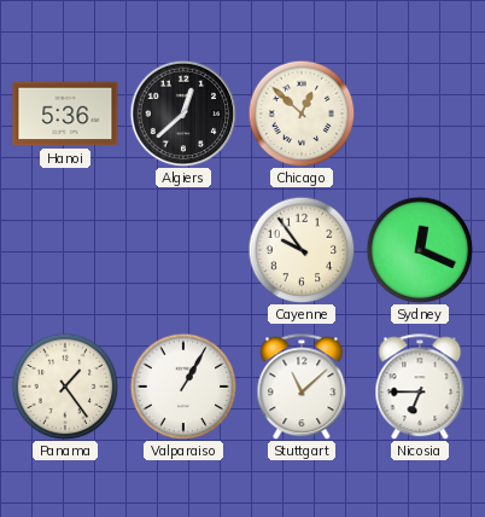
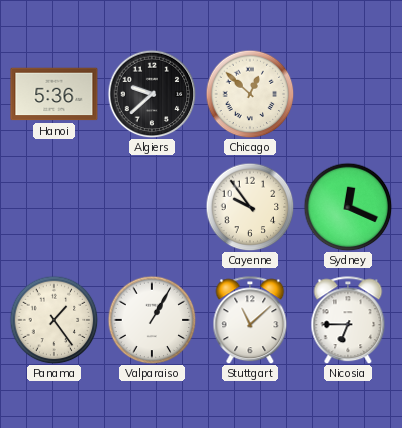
Algiers: 12:38 -> 9:38 (152, 94)
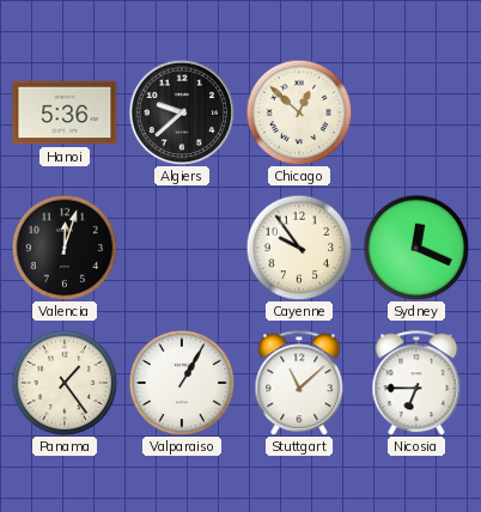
Valencia: none -> 12:03 (65, 248)
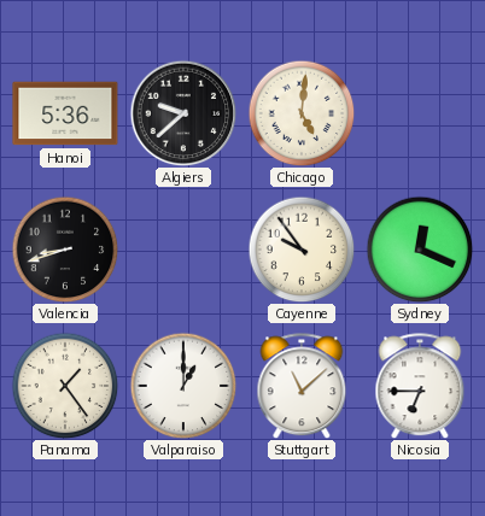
Chicago: 12:52 -> 5:01 (302, 113)
Valencia: 12:03 -> 8:42 (65, 250)
Valparaiso: 1:05 -> 1:00 (183, 386)
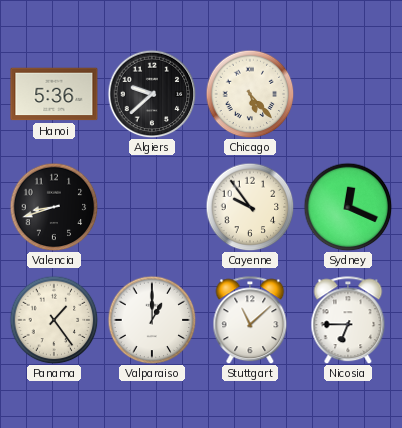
Chicago: 5:01 -> 5:23 (250, 94)
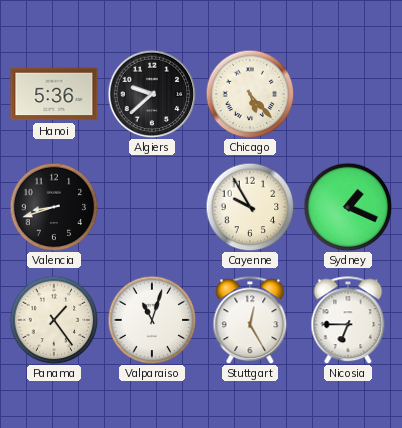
Cayenne: 9:54 -> 9:55 (250, 207)
Sydney: 12:19 -> 1:19 (348, 207)
Valparaiso: 1:00 -> 11:03 (152, 320)
Stuttgart: 11:08 -> 12:25 (250, 320)
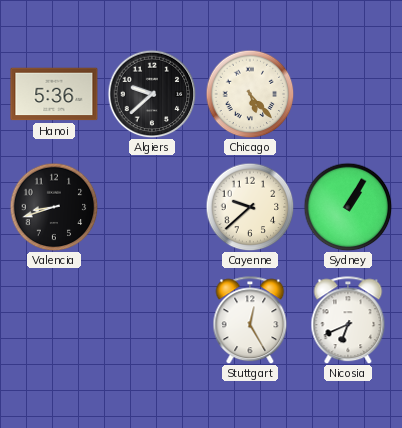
Cayenne: 9:55 -> 9:38 (250, 207)
Sydney: 1:19 -> 1:05 (348, 207)
Panama: 1:24 -> none (54, 320)
Valparaiso: 11:03 -> none (152, 320)
Nicosia: 6:45 -> 6:41 (348, 320)
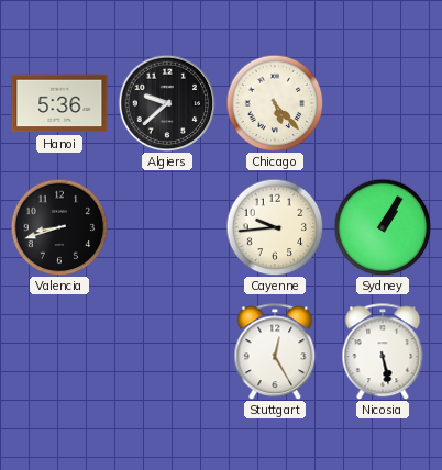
Cayenne: 9:38 -> 9:44 (275, 227)
Nicosia: 6:41 -> 5:28 (383, 351)
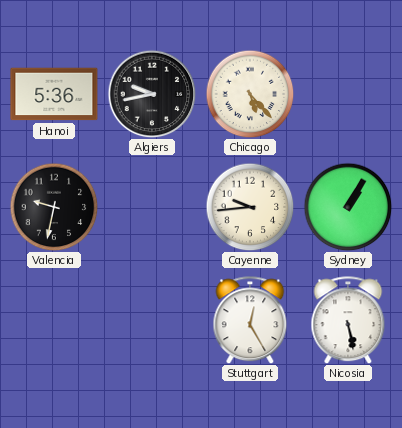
Algiers: 9:38 -> 9:43 (152, 94)
Valencia: 8:42 -> 9:32 (54, 207)
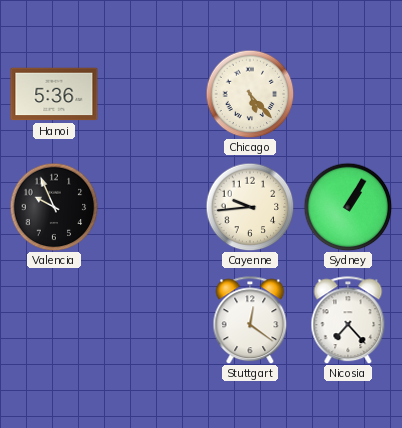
Algiers: 9:43 -> none (152, 94)
Valencia: 9:32 -> 9:56 (54, 207)
Stuttgart: 12:25 -> 12:21 (250, 320)
Nicosia: 5:28 -> 7:23 (348, 320)
